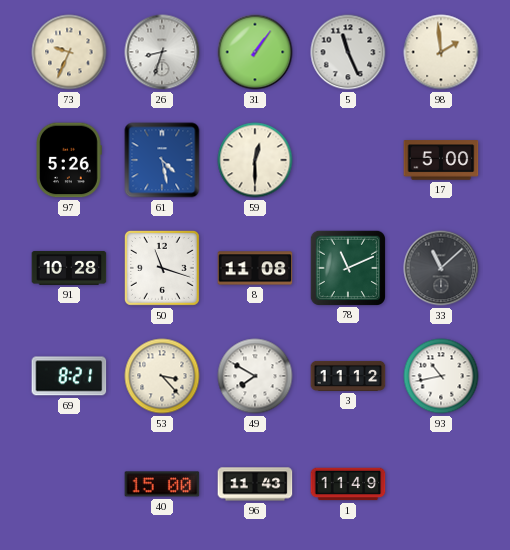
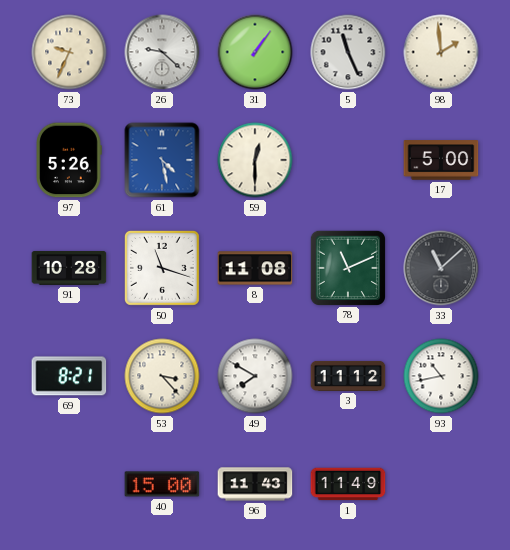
26: 8:33 -> 9:22 (162, 52)
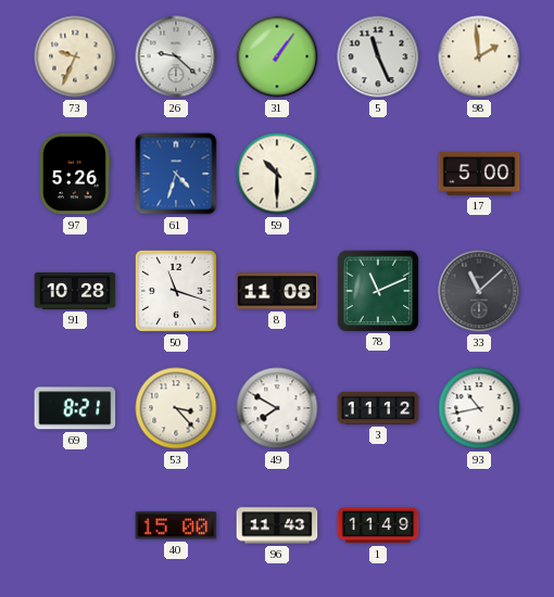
61: 4:28 -> 4:33 (176, 174)
59: 12:30 -> 10:30 (277, 174)
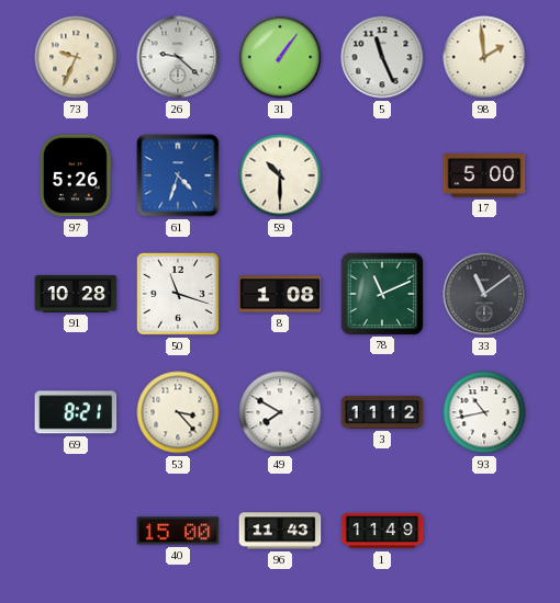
8: 11:08 -> 1:08 (280, 294)
33: 11:08 -> 11:09 (484, 294)
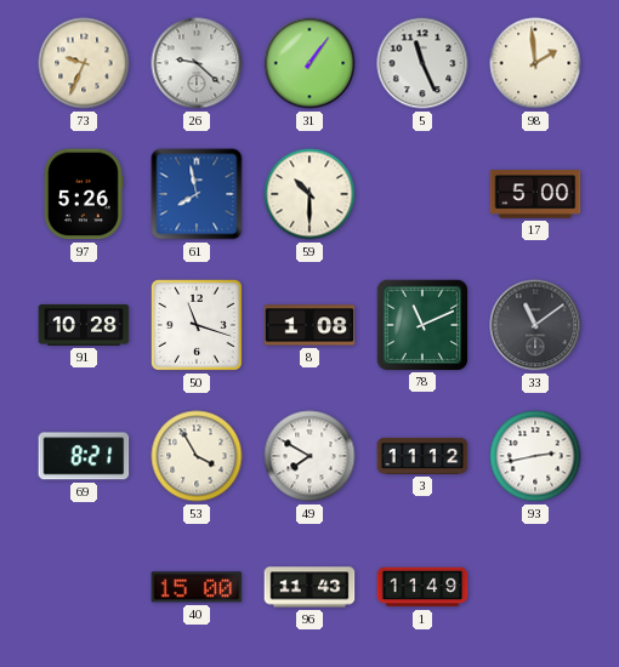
61: 4:33 -> 7:58 (197, 194)
53: 3:23 -> 3:55 (197, 456)
93: 10:43 -> 2:43 (535, 456)
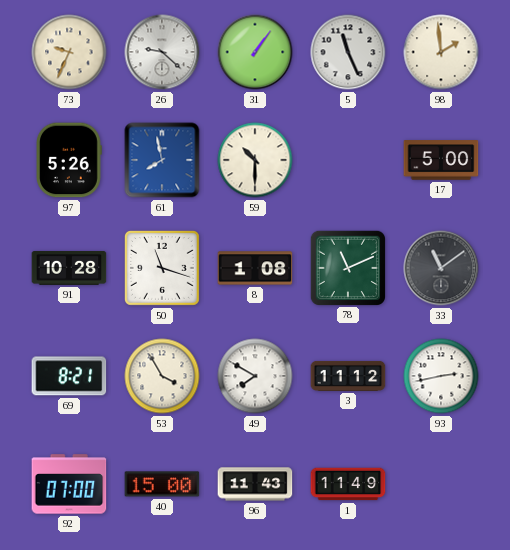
92: none -> 07:00 (69, 484)
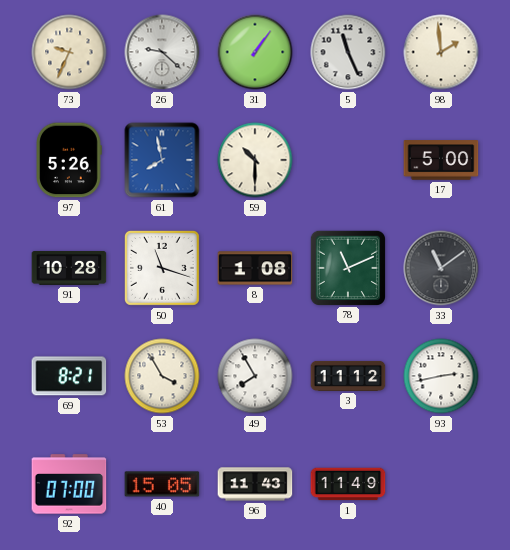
49: 7:50 -> 7:55 (255, 376)
40: 15:00 -> 15:05 (162, 484)
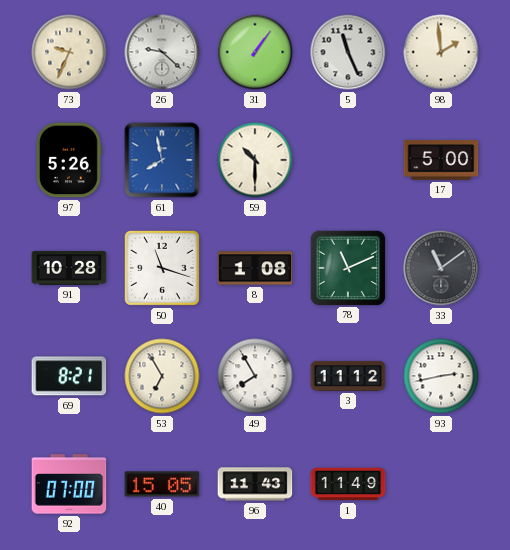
53: 3:55 -> 6:55 (162, 376)
